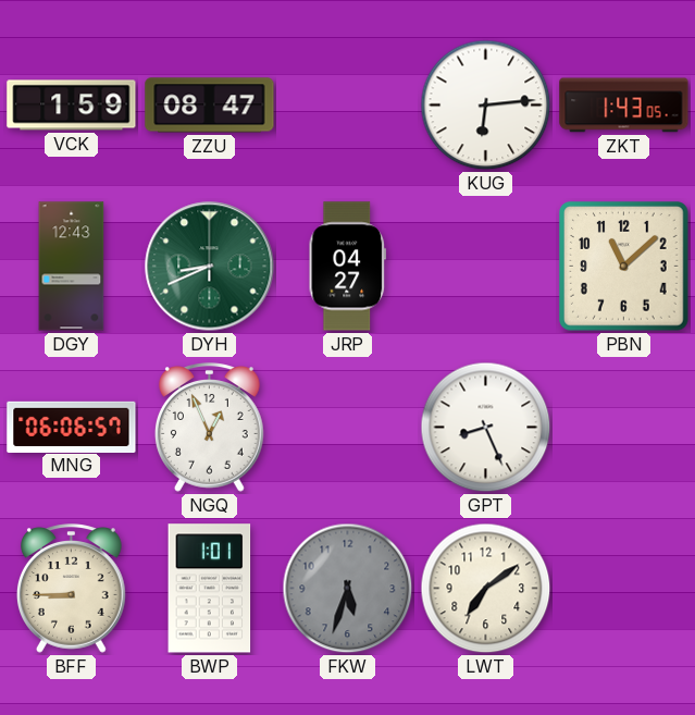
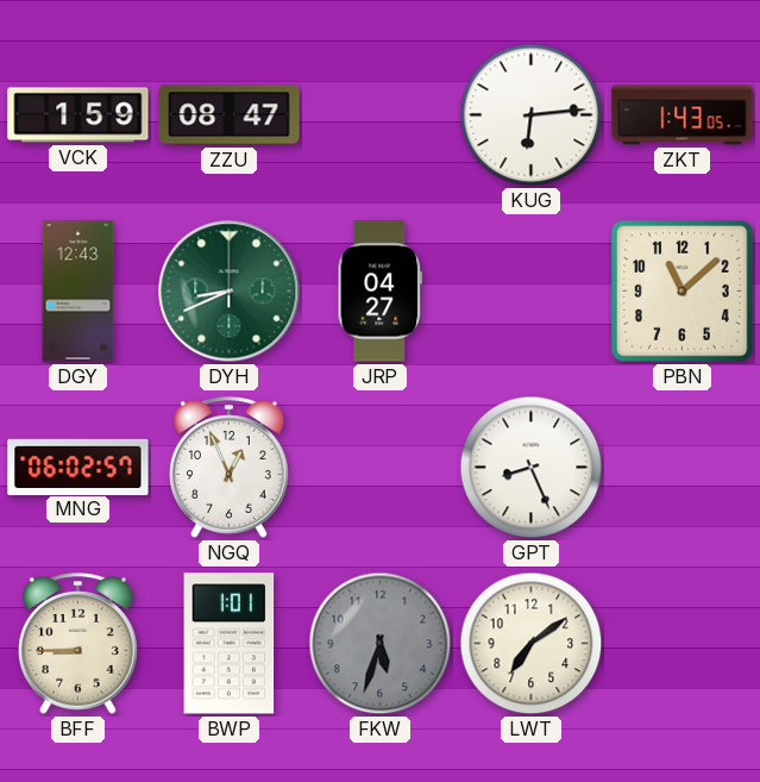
MNG: 06:06 -> 06:02 (78, 467)
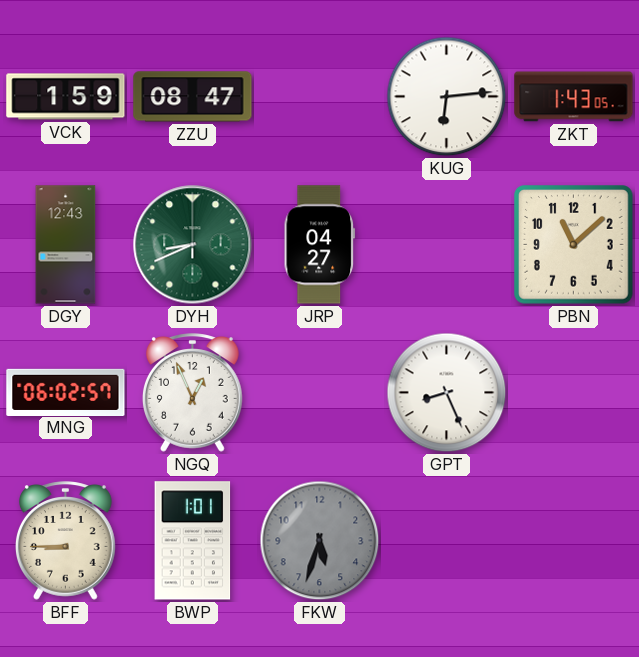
LWT: 7:09 -> none (532, 644)
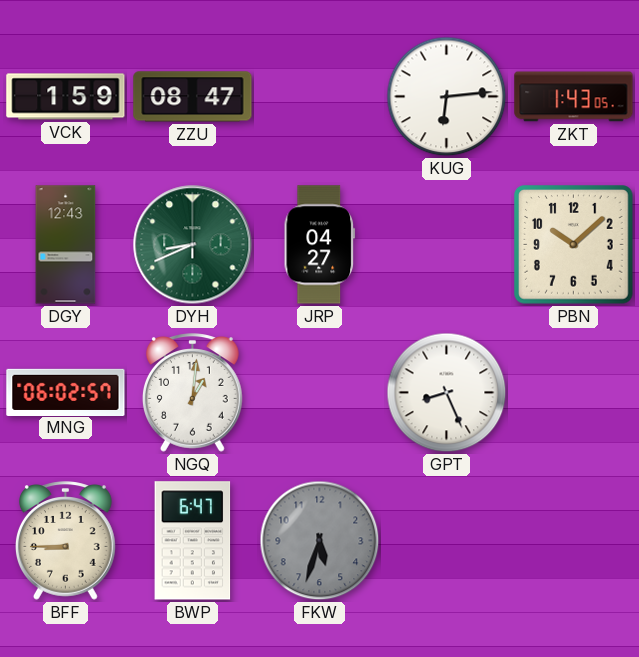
PBN: 11:08 -> 10:08 (574, 245)
NGQ: 12:56 -> 1:01 (192, 393)
BWP: 1:01 -> 6:47 (193, 541)
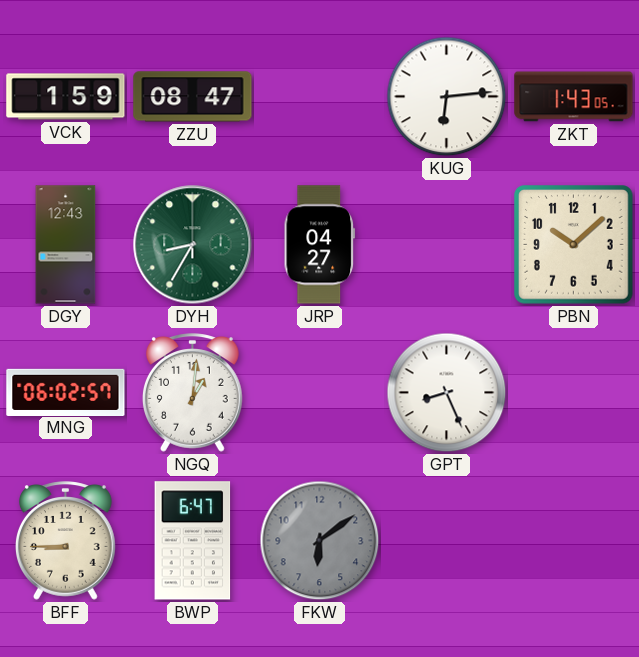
DYH: 8:41 -> 8:35 (193, 245)
FKW: 5:33 -> 6:09 (320, 541)
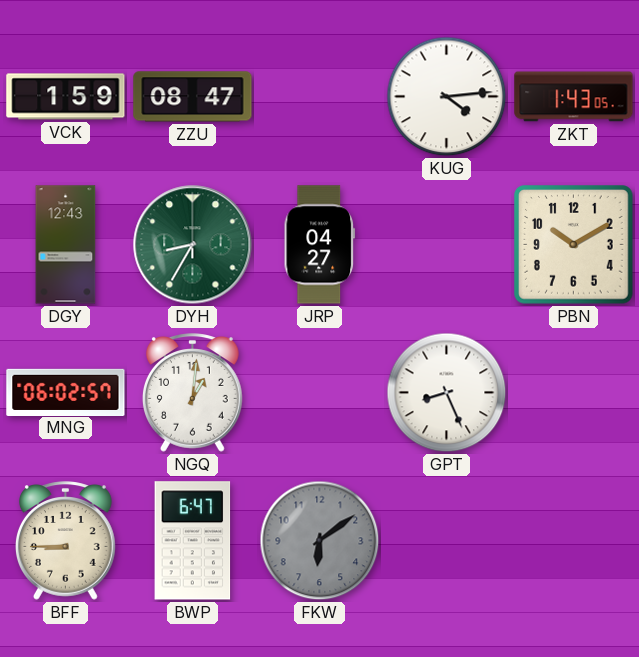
KUG: 6:14 -> 4:14 (447, 97)
PBN: 10:08 -> 10:10 (574, 245)
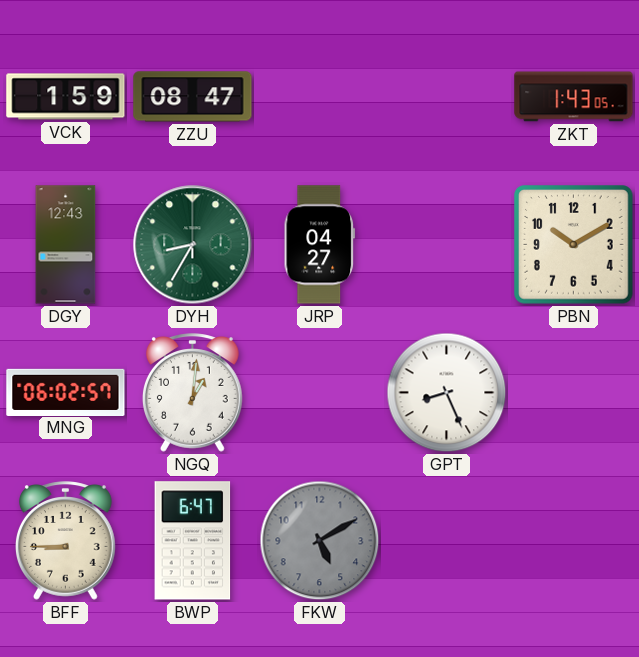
KUG: 4:14 -> none (447, 97)
FKW: 6:09 -> 5:10 (320, 541)
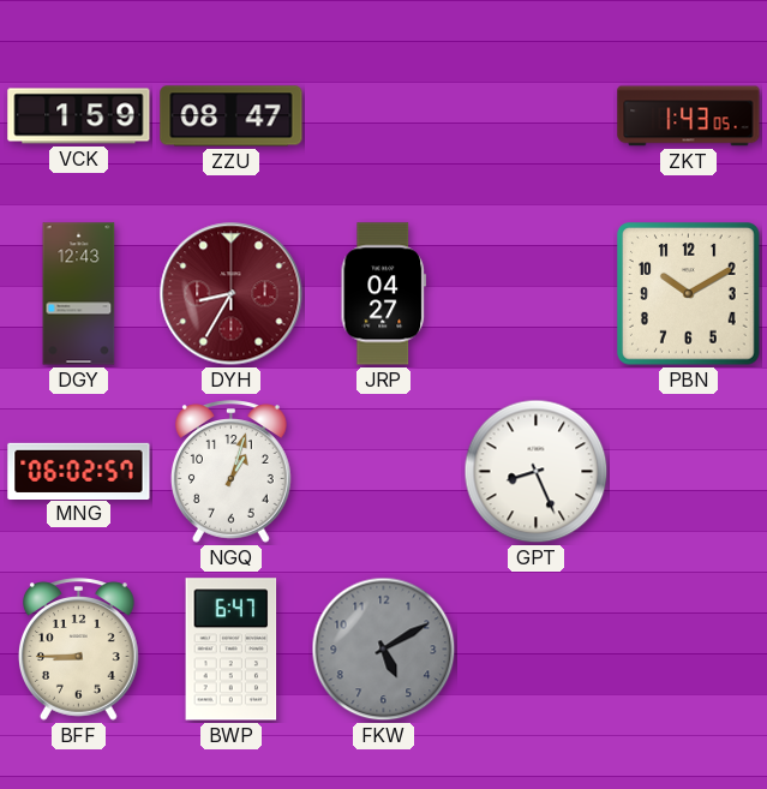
DYH dial: green -> burgundy (232, 294)
NGQ: 1:01 -> 1:03 (230, 472)
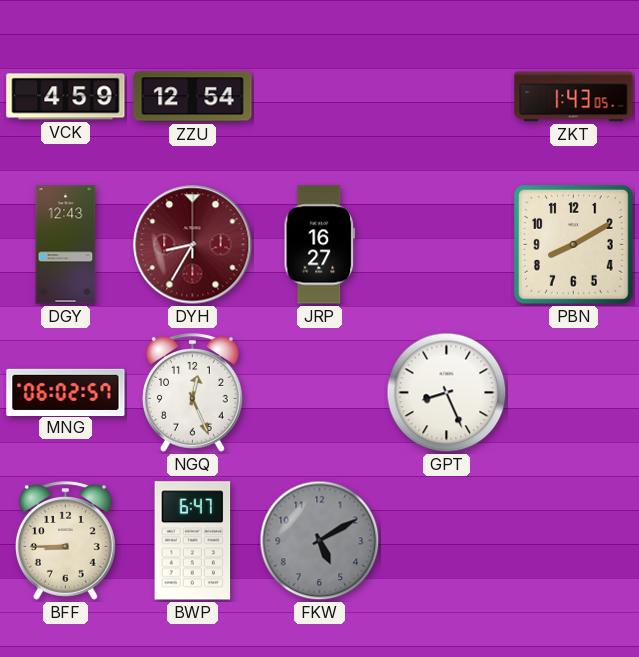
VCK: 1:59 -> 4:59 (66, 97)
ZZU: 08:47 -> 12:54 (193, 97)
JRP: 04:27 -> 16:27 (320, 245)
PBN: 10:10 -> 8:10 (574, 245)
NGQ: 1:03 -> 12:26 (192, 393)
